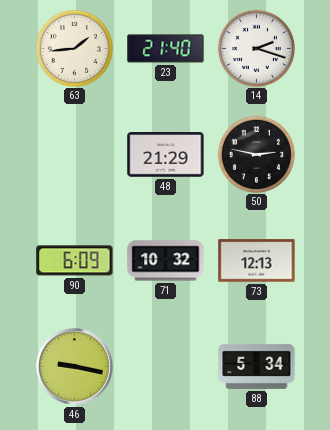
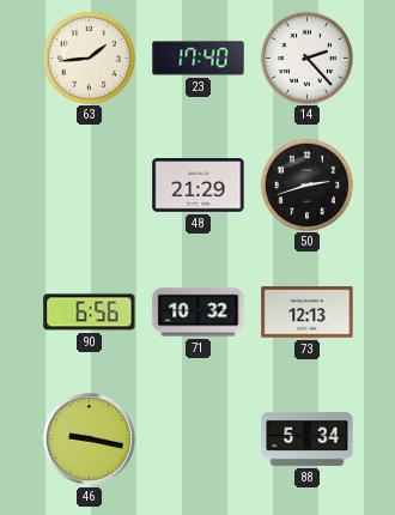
23: 21:40 -> 17:40 (199, 59)
14: 2:18 -> 2:23 (306, 57)
50: 2:47 -> 2:42 (306, 184)
90: 6:09 -> 6:56 (90, 313)
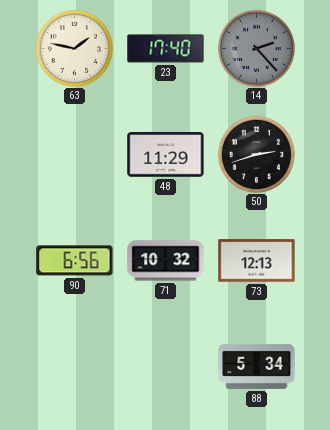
63: 1:44 -> 1:47 (74, 48)
14 dial: white -> grey (256, 48)
48: 21:29 -> 11:29 (166, 155)
46: 9:17 -> none (89, 438)
